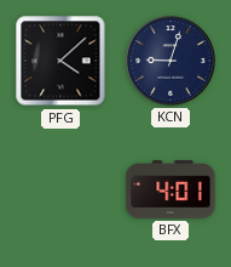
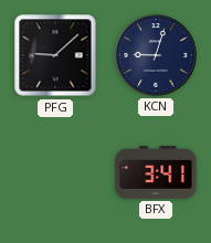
PFG: 4:08 -> 9:08 (55, 55)
BFX: 4:01 -> 3:41 (156, 172)
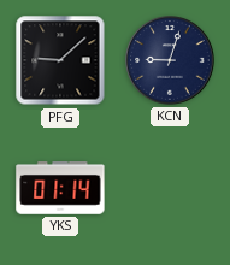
YKS: none -> 01:14 (60, 188)
BFX: 3:41 -> none (156, 172)
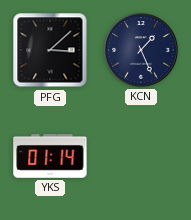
PFG: 9:08 -> 3:08 (50, 50)
KCN: 9:03 -> 1:26 (141, 50)
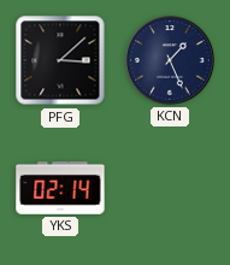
YKS: 01:14 -> 02:14 (60, 188)
